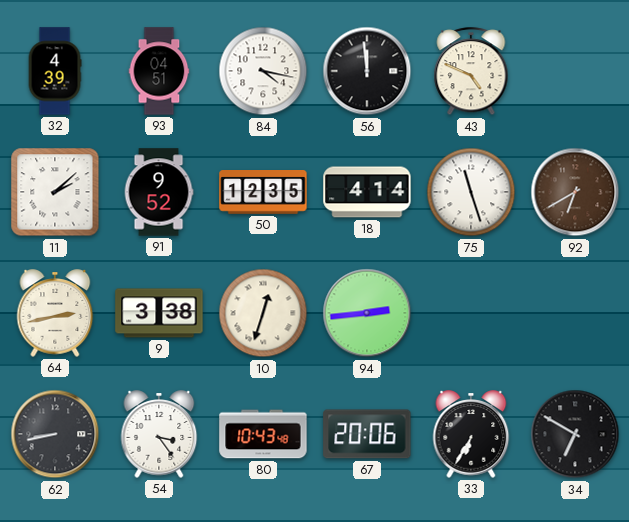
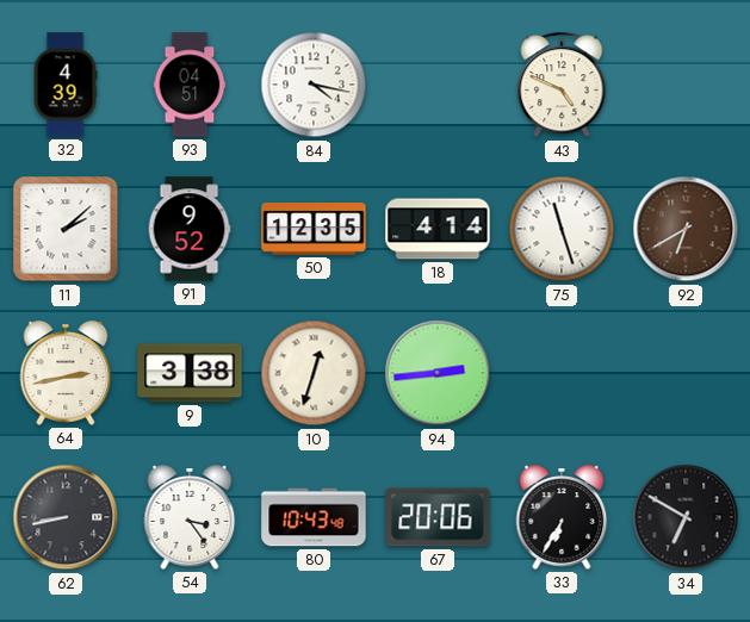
56: 11:59 -> none (367, 71)
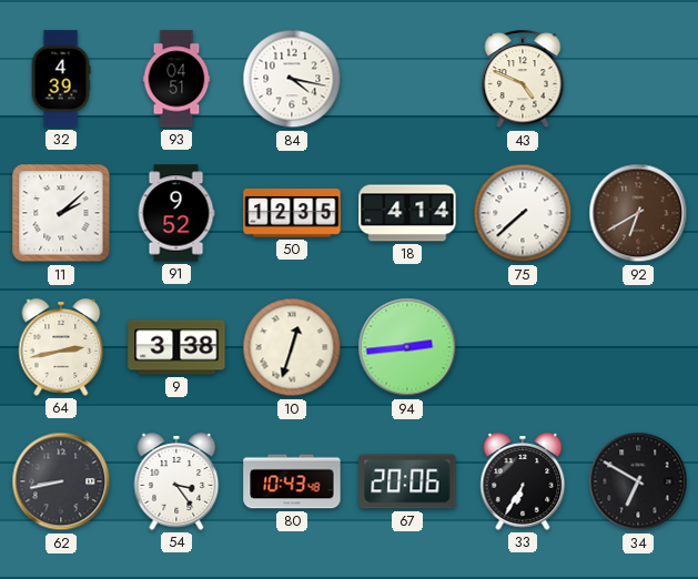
75: 11:27 -> 7:38 (523, 213)
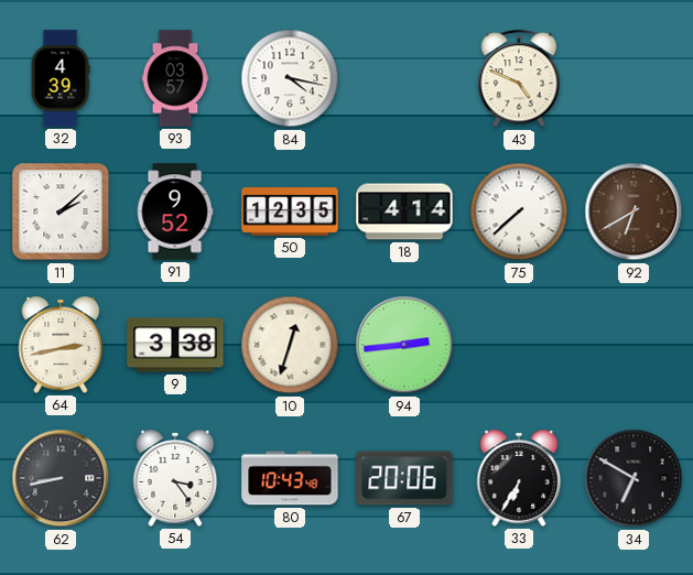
93: 04:51 -> 03:57 (175, 78)
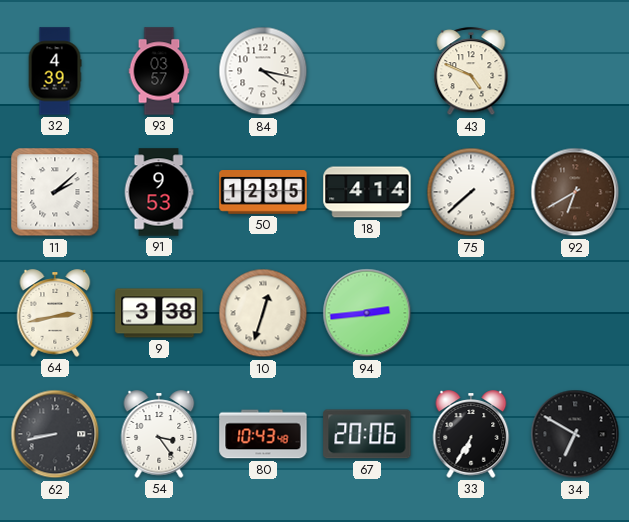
91: 9:52 -> 9:53 (159, 192)
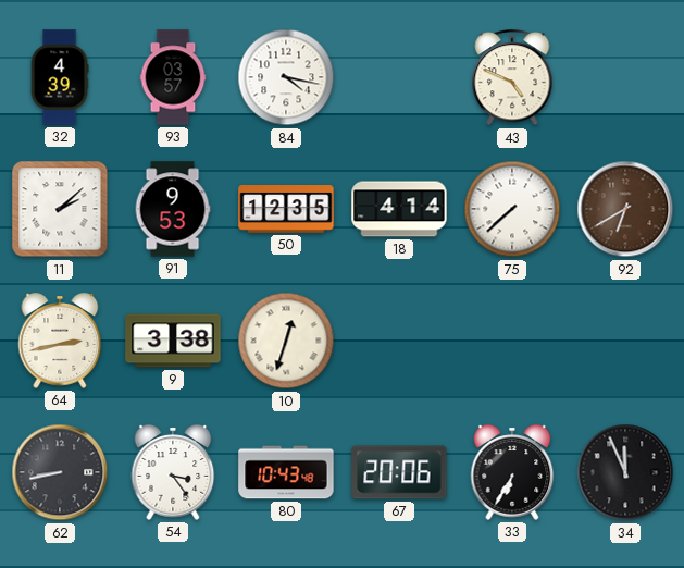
94: 2:44 -> none (367, 313)
34: 6:50 -> 11:56 (625, 472)
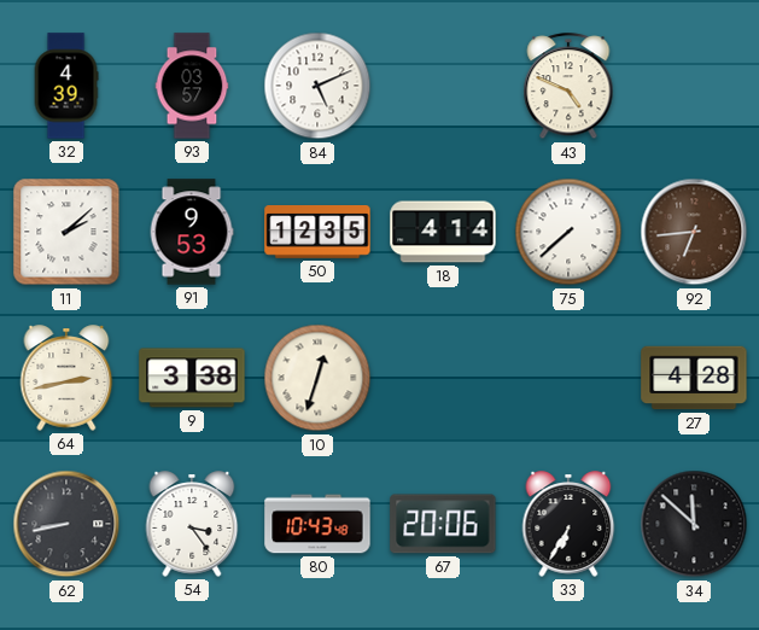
84: 4:17 -> 5:11 (317, 86)
92: 6:40 -> 6:44 (694, 232)
27: none -> 4:28 (694, 378)
34: 11:56 -> 11:52 (694, 524)
